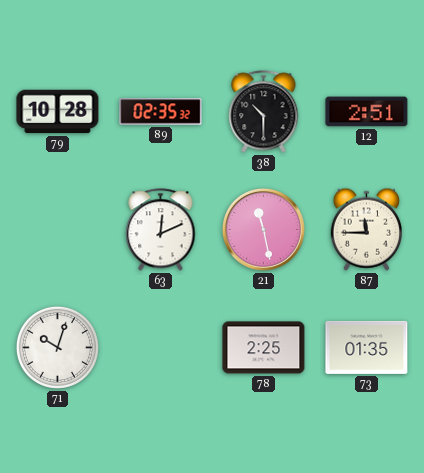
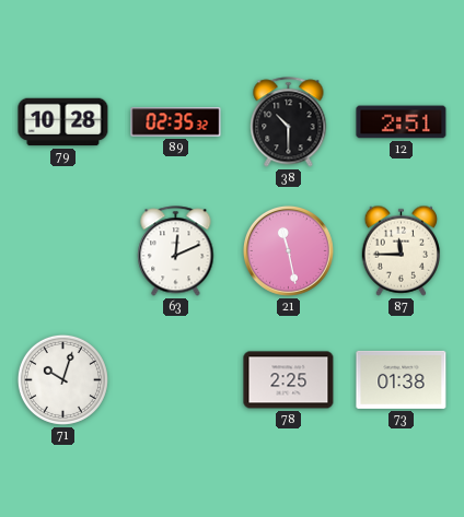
73: 01:35 -> 01:38 (402, 379)
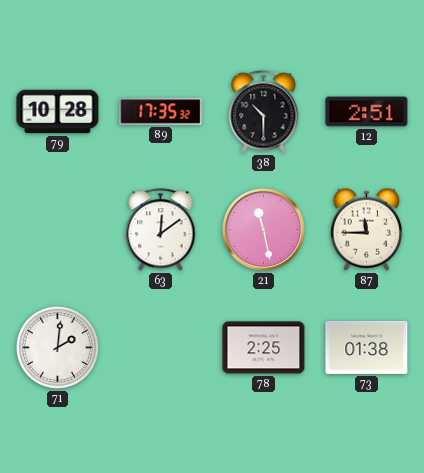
89: 02:35 -> 17:35 (161, 112)
63: 12:11 -> 12:09 (161, 230)
71: 10:03 -> 2:01 (57, 347)
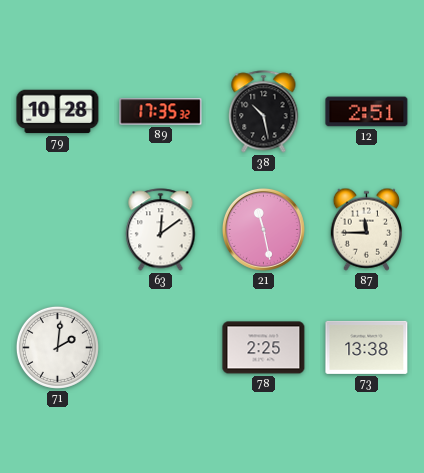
38: 10:30 -> 10:28 (264, 112)
73: 01:38 -> 13:38 (367, 347)
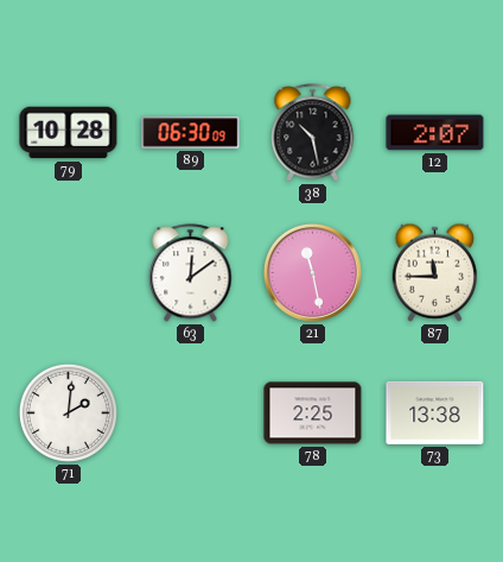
89: 17:35 -> 06:30 (191, 133)
12: 2:51 -> 2:07 (435, 133)
